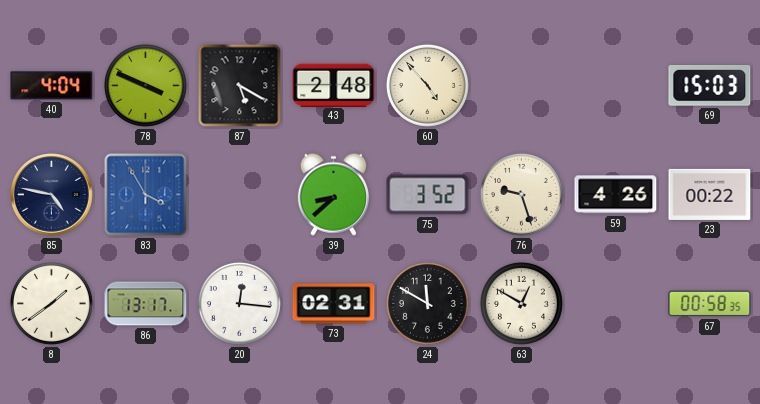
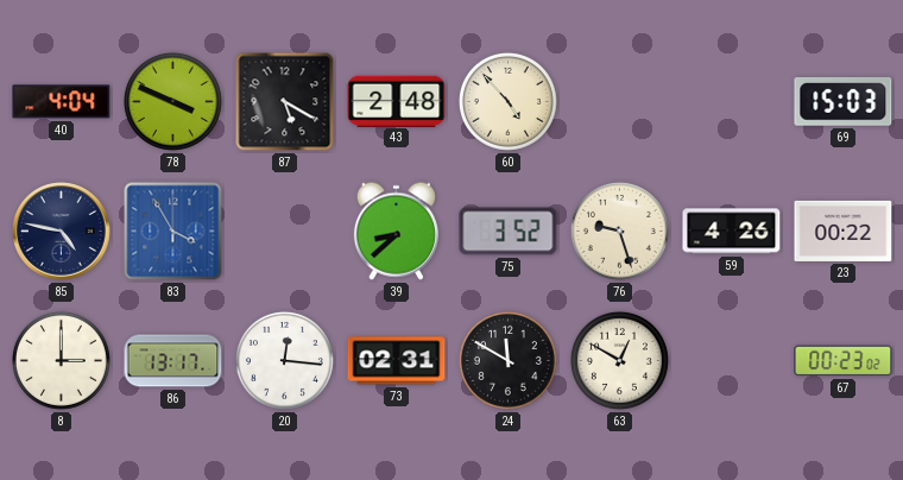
8: 1:39 -> 3:00 (61, 360)
67: 00:58 -> 00:23 (844, 361)
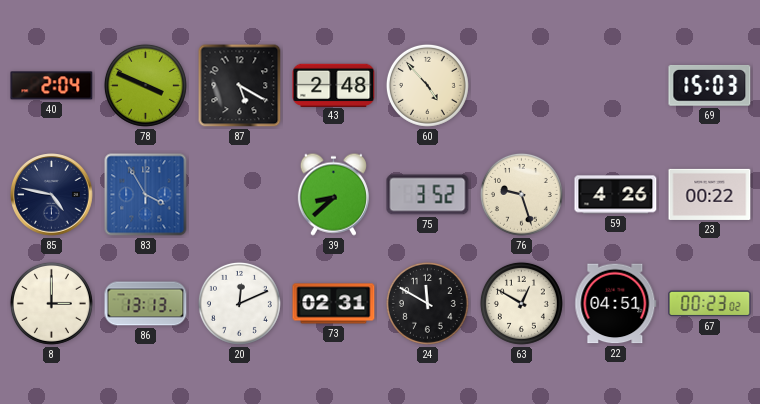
40: 4:04 -> 2:04 (52, 86)
86: 13:17 -> 13:13 (146, 304)
20: 12:16 -> 12:11 (239, 303)
22: none -> 04:51 (616, 304)
